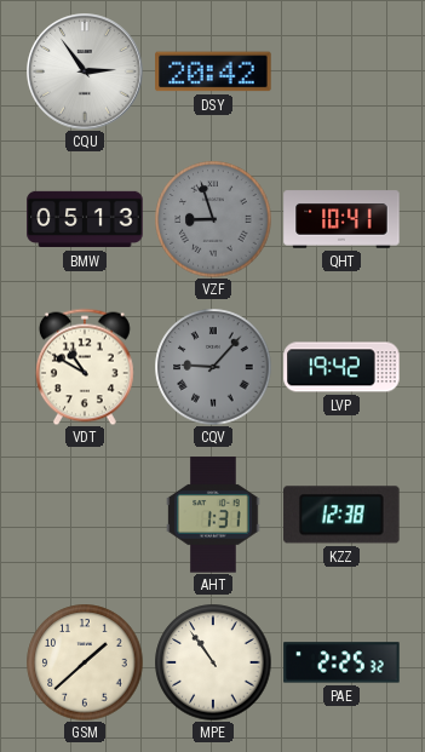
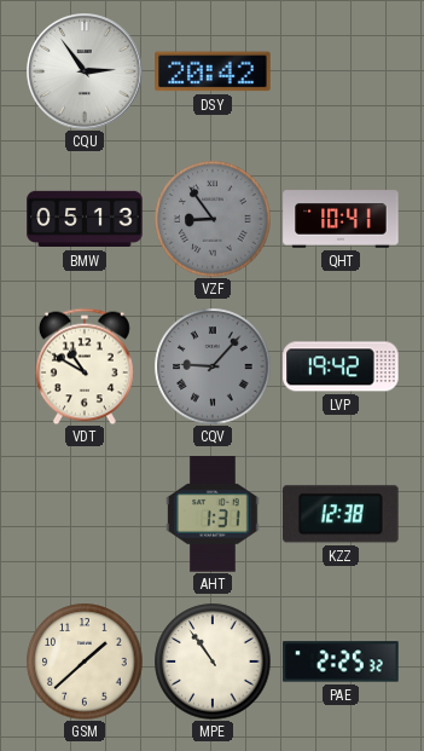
VZF: 8:57 -> 8:54 (213, 219)
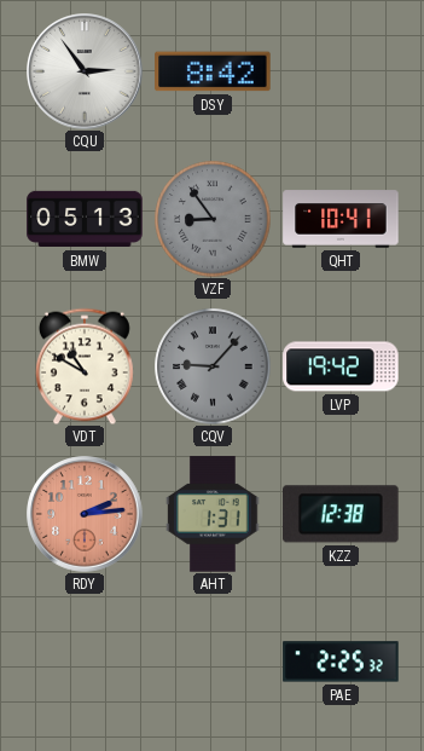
DSY: 20:42 -> 8:42 (213, 71)
RDY: none -> 2:14 (85, 514)
GSM: 1:38 -> none (85, 662)
MPE: 10:54 -> none (213, 662)
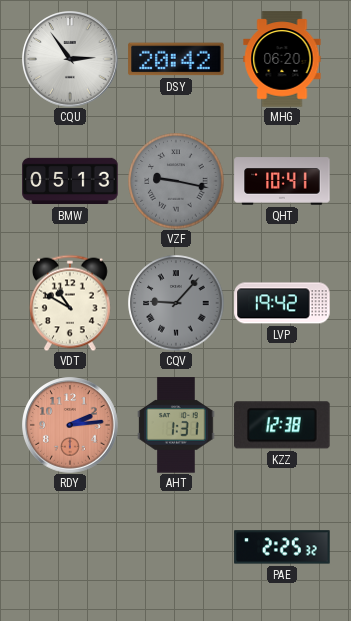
DSY: 8:42 -> 20:42 (176, 59)
MHG: none -> 06:20 (282, 59)
VZF: 8:54 -> 9:17 (176, 181)
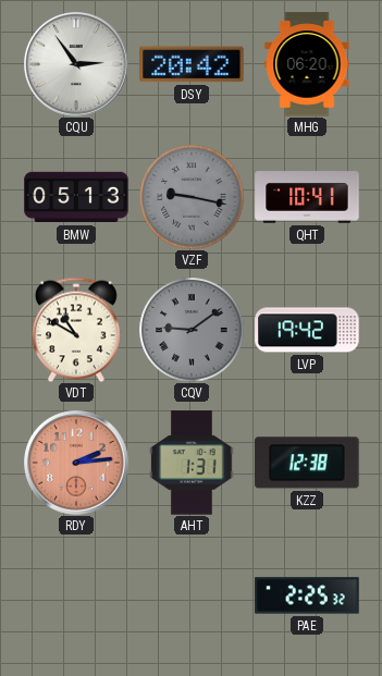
CQV: 9:07 -> 9:09 (192, 330)
